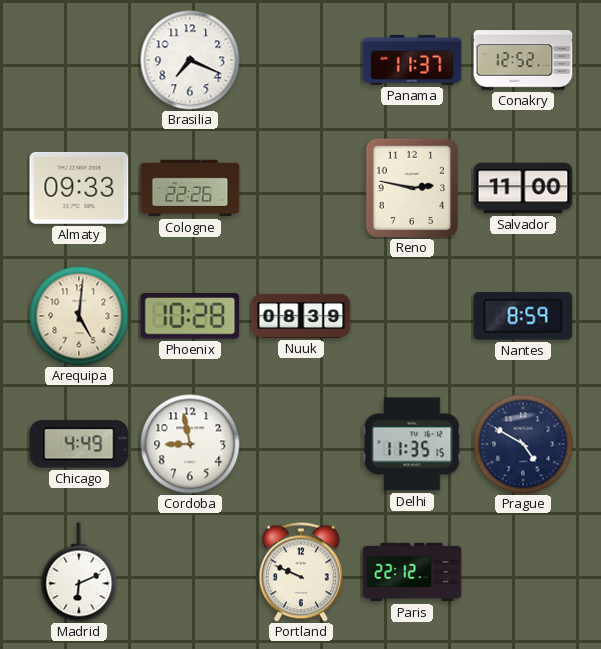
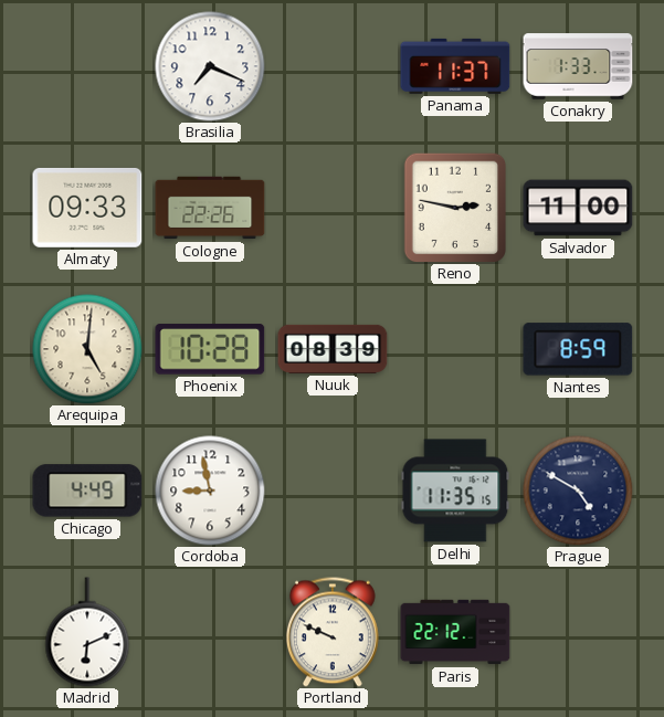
Conakry: 12:52 -> 1:33 (578, 66)
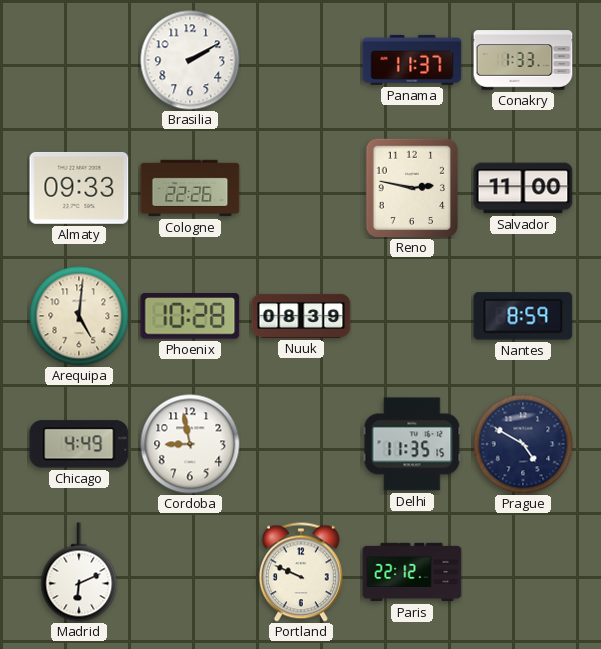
Brasilia: 7:19 -> 2:10 (190, 60)
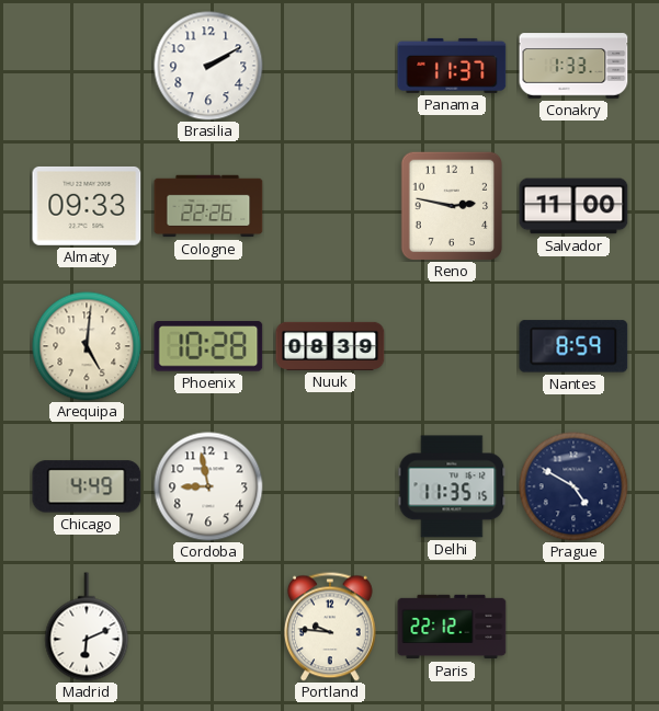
Portland: 9:49 -> 9:46 (330, 627)
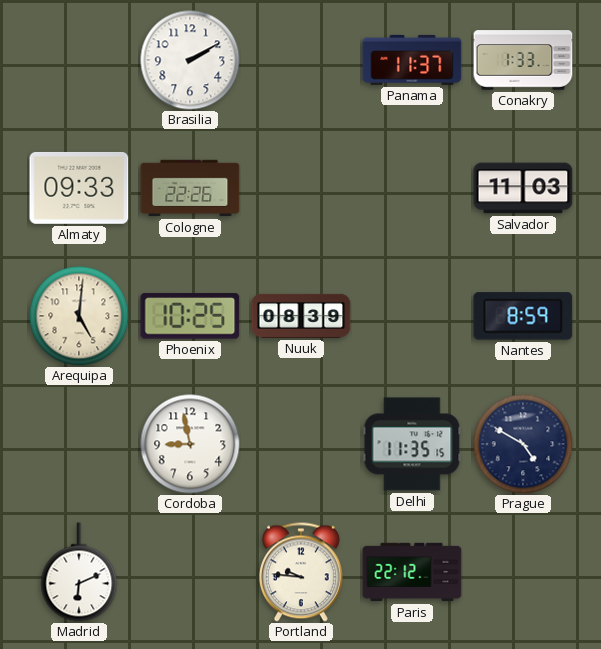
Reno: 2:47 -> none (451, 206)
Salvador: 11:00 -> 11:03 (523, 188)
Phoenix: 10:28 -> 10:25 (190, 316)
Chicago: 4:49 -> none (87, 486)
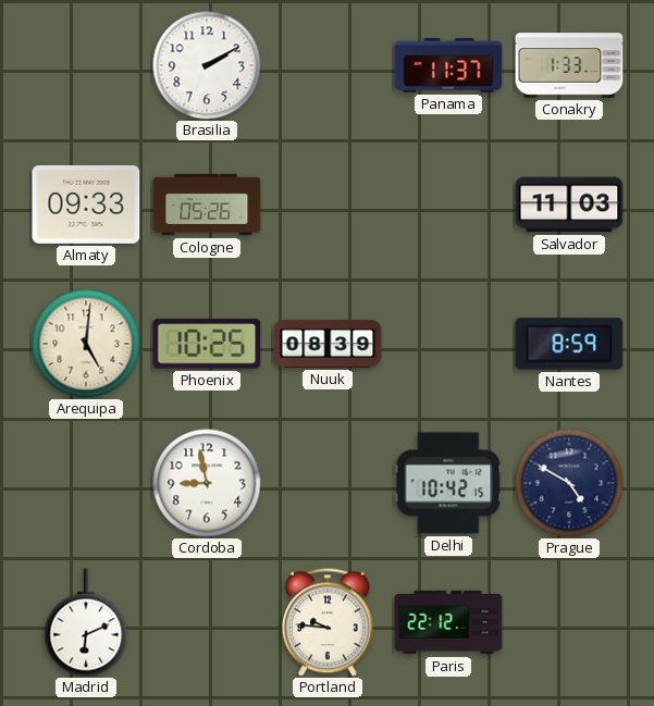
Cologne: 22:26 -> 05:26 (207, 205)
Delhi: 11:35 -> 10:42 (448, 483)
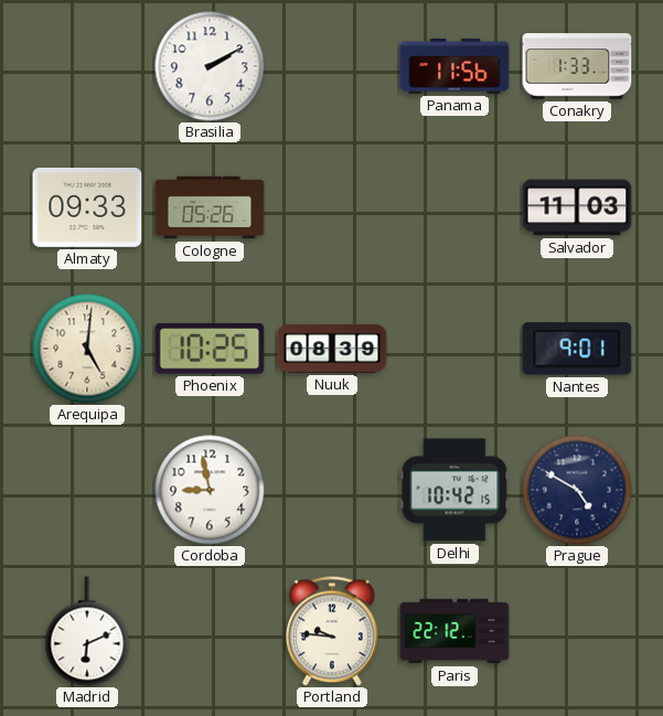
Panama: 11:37 -> 11:56 (455, 66)
Nantes: 8:59 -> 9:01 (577, 349)
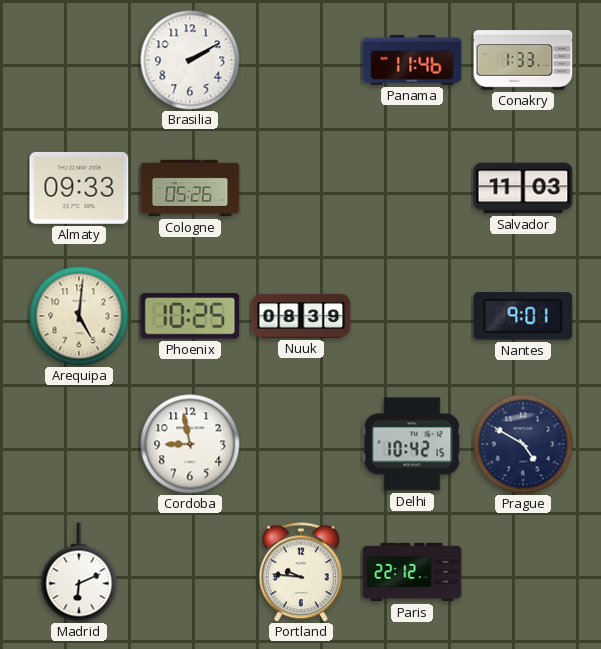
Panama: 11:56 -> 11:46 (412, 60)
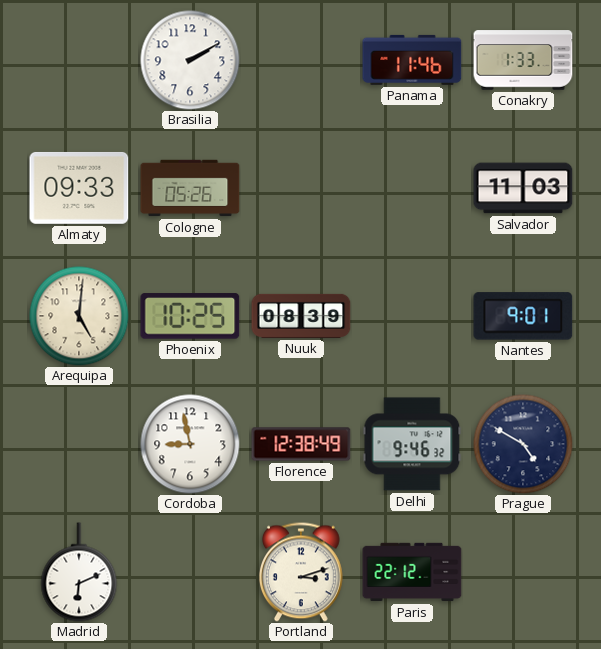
Florence: none -> 12:38 (301, 444)
Delhi: 10:42 -> 9:46 (412, 444)
Portland: 9:46 -> 3:12 (301, 572)
